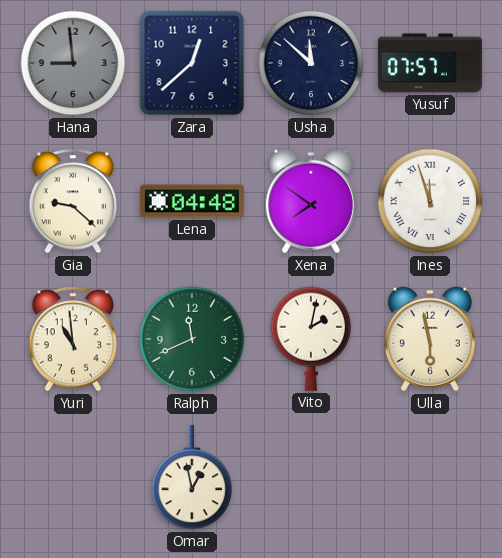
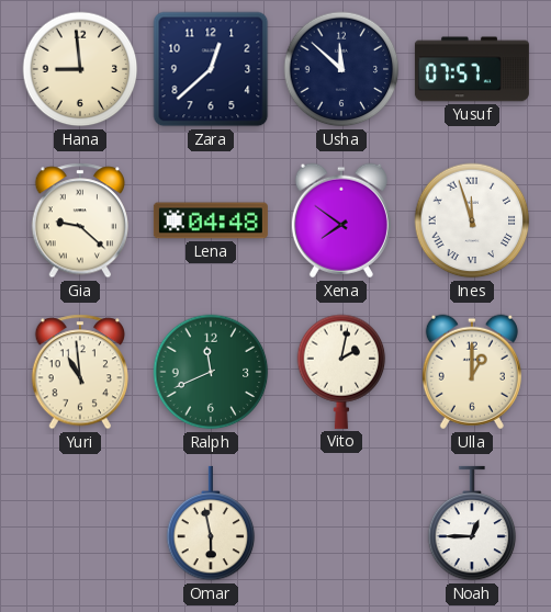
Hana dial: grey -> cream (80, 69)
Ulla: 5:58 -> 1:00 (472, 372)
Omar: 12:58 -> 5:58 (211, 523)
Noah: none -> 12:45 (472, 523)
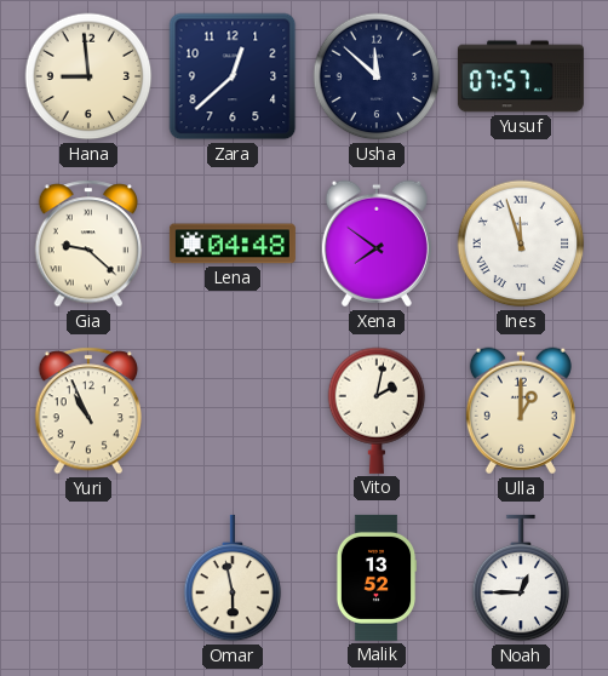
Yuri: 10:59 -> 10:56 (88, 411)
Ralph: 11:41 -> none (211, 372)
Malik: none -> 13:52 (377, 578)
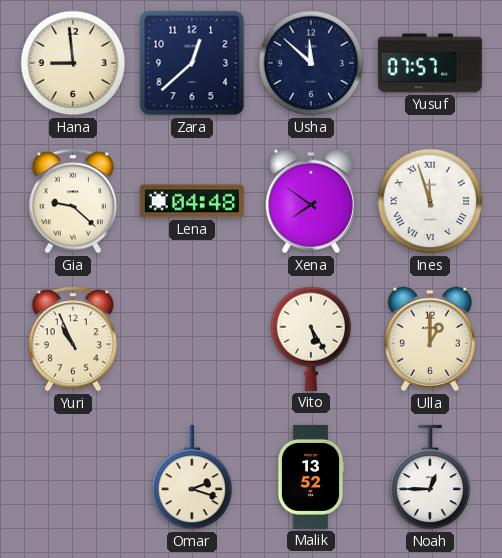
Vito: 2:02 -> 5:25 (311, 339)
Omar: 5:58 -> 2:18 (192, 477)
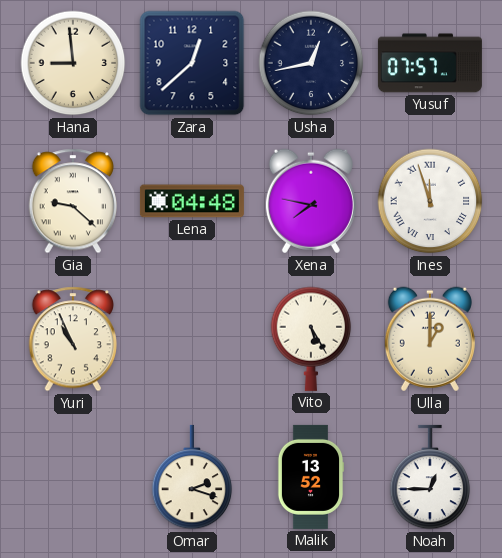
Usha: 11:52 -> 12:43 (311, 63)
Xena: 7:51 -> 7:47 (311, 201)
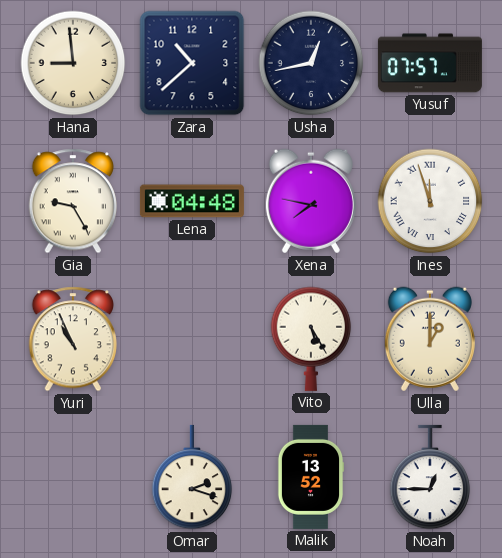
Zara: 12:38 -> 10:38 (192, 63)
Gia: 9:22 -> 9:25 (73, 201)
